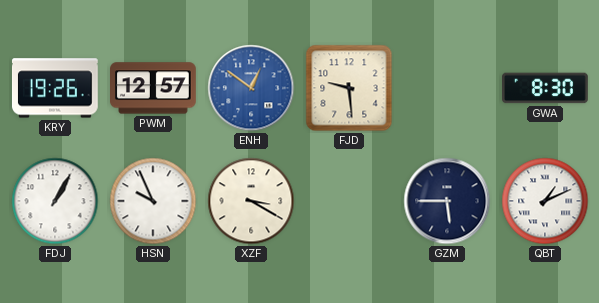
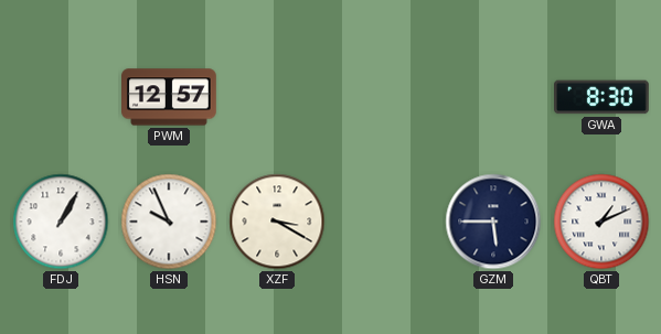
KRY: 19:26 -> none (55, 88)
ENH: 12:51 -> none (251, 88)
FJD: 9:29 -> none (349, 88)
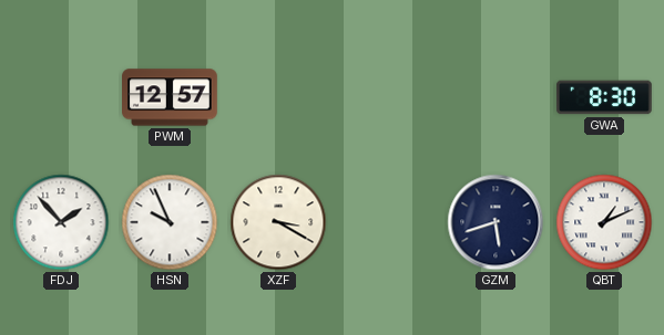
FDJ: 1:05 -> 1:53 (61, 222)
GZM: 5:45 -> 5:42 (496, 222)
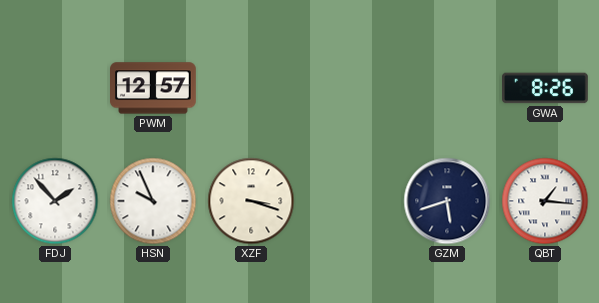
GWA: 8:30 -> 8:26 (546, 88)
XZF: 3:20 -> 3:18 (251, 201)
QBT: 1:11 -> 1:16 (545, 201)
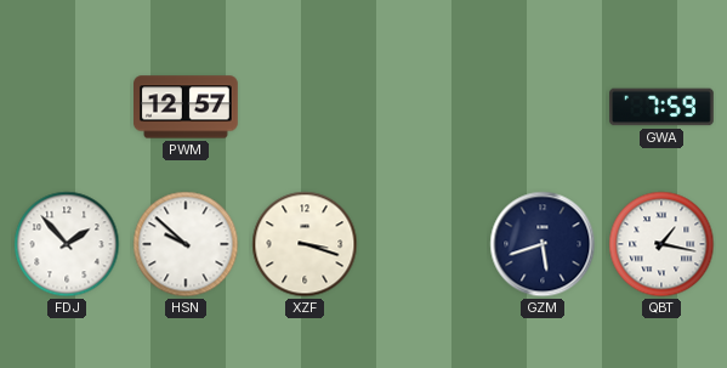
GWA: 8:26 -> 7:59 (663, 107)
HSN: 9:56 -> 9:52 (186, 244)
QBT: 1:16 -> 1:17 (661, 244)
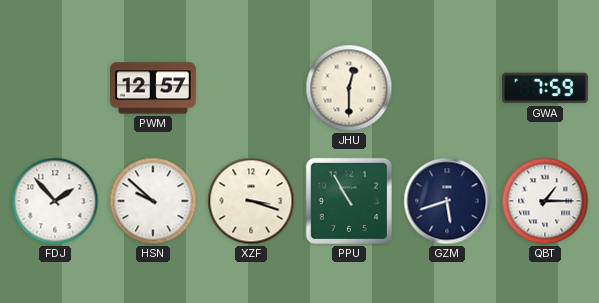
JHU: none -> 12:30 (349, 88)
PPU: none -> 10:55 (349, 201)
QBT: 1:17 -> 1:15 (545, 201)
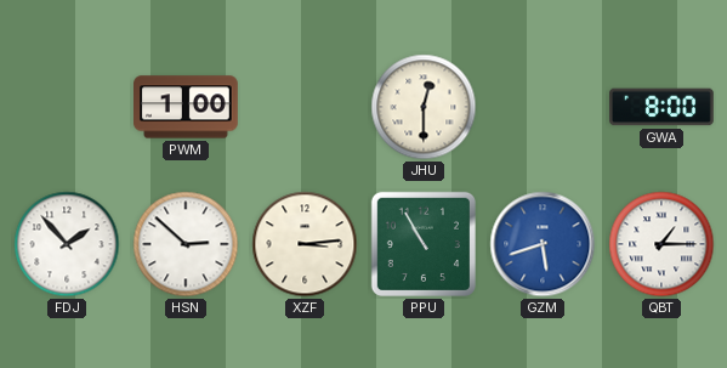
PWM: 12:57 -> 1:00 (187, 107)
GWA: 7:59 -> 8:00 (663, 107)
HSN: 9:52 -> 2:52 (186, 244)
XZF: 3:18 -> 3:14 (305, 244)
GZM dial: navy -> blue (543, 244)
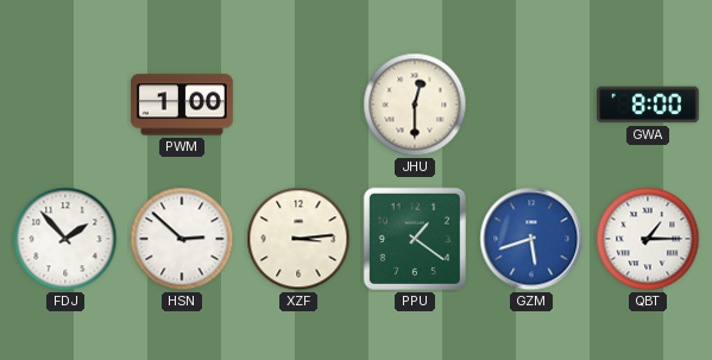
PPU: 10:55 -> 1:21 (415, 239)
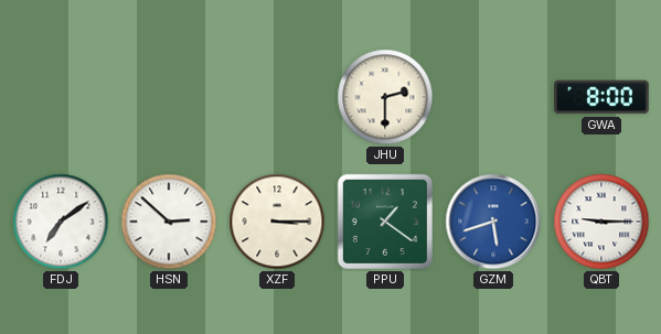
PWM: 1:00 -> none (183, 105)
JHU: 12:30 -> 2:30 (385, 97)
FDJ: 1:53 -> 7:09 (61, 222)
XZF: 3:14 -> 3:15 (277, 222)
QBT: 1:15 -> 9:15 (601, 222)
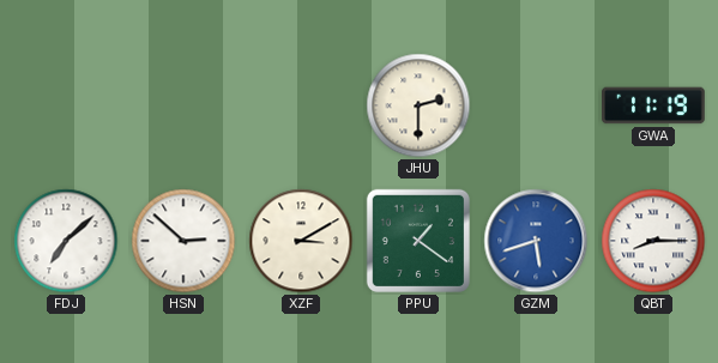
GWA: 8:00 -> 11:19 (654, 105)
FDJ: 7:09 -> 7:08 (66, 241)
XZF: 3:15 -> 3:10 (301, 241)
QBT: 9:15 -> 8:15 (653, 241)
